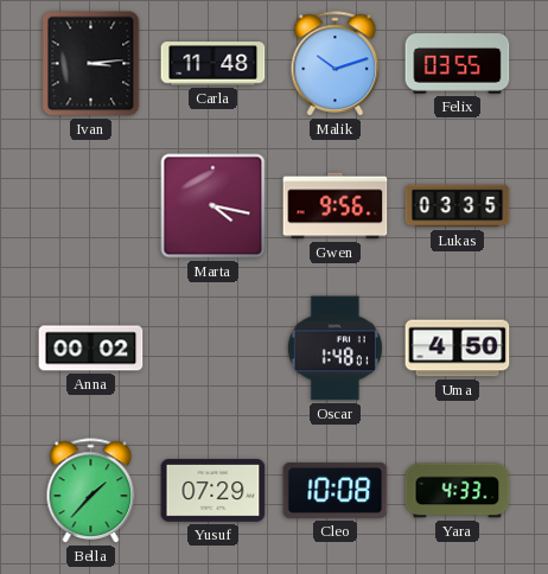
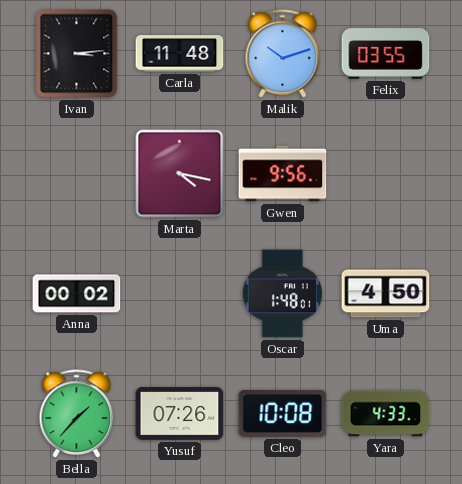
Lukas: 03:35 -> none (458, 206)
Yusuf: 07:29 -> 07:26 (180, 414)
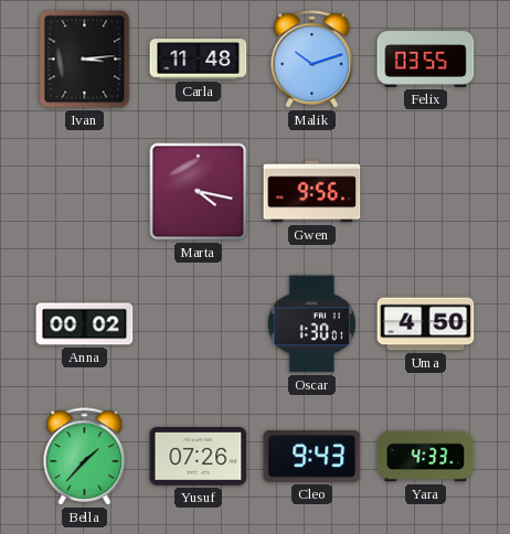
Oscar: 1:48 -> 1:30 (311, 324)
Cleo: 10:08 -> 9:43 (312, 456)
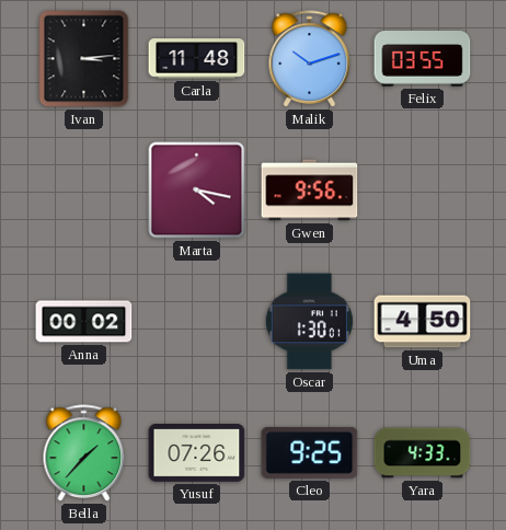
Cleo: 9:43 -> 9:25 (310, 452)
